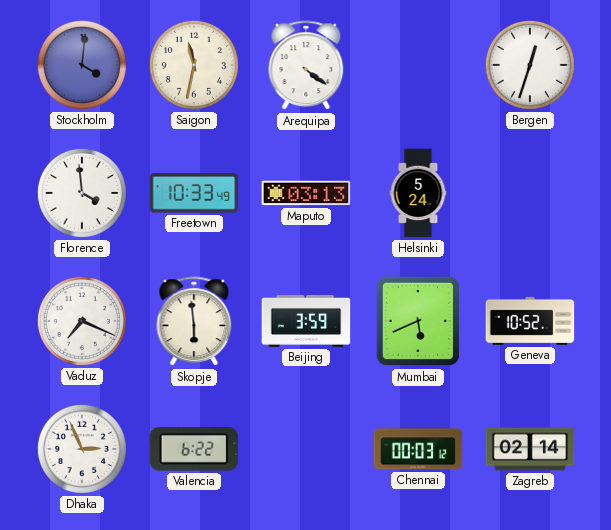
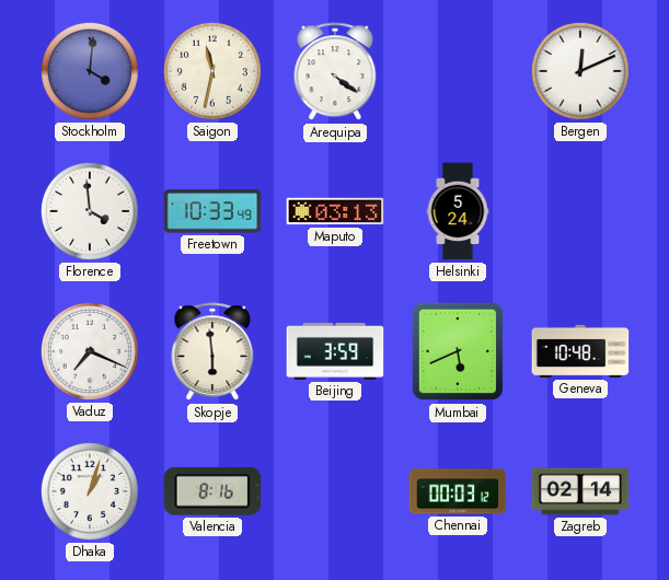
Bergen: 12:33 -> 12:11 (580, 71)
Geneva: 10:52 -> 10:48 (580, 351)
Dhaka: 2:56 -> 1:03 (90, 491)
Valencia: 6:22 -> 8:16 (212, 491)
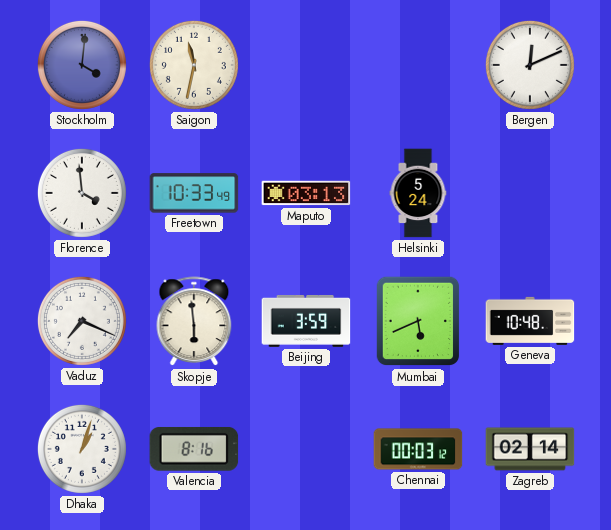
Arequipa: 4:21 -> none (335, 72)
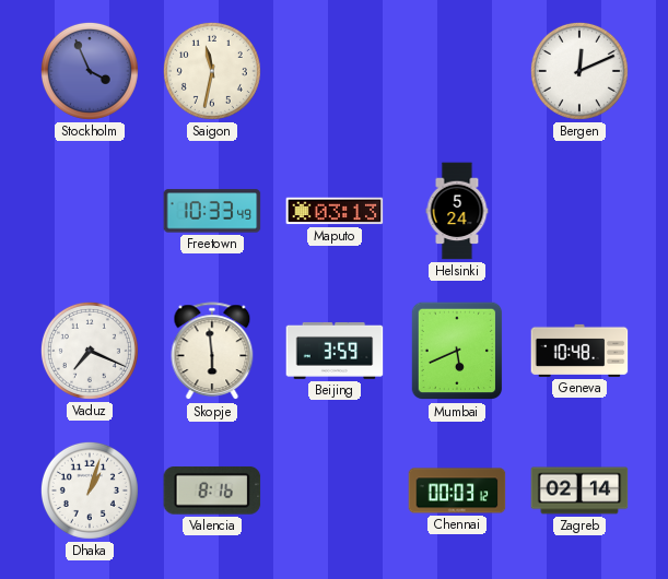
Stockholm: 4:01 -> 3:56 (90, 71)
Florence: 3:59 -> none (82, 193)
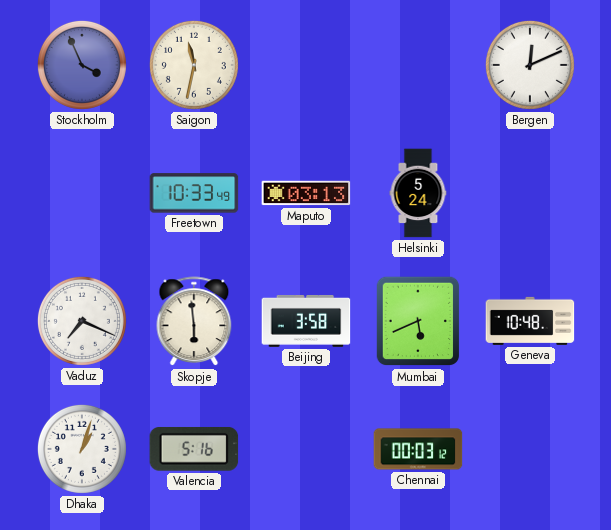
Beijing: 3:59 -> 3:58 (306, 321)
Valencia: 8:16 -> 5:16 (194, 449)
Zagreb: 02:14 -> none (579, 491)
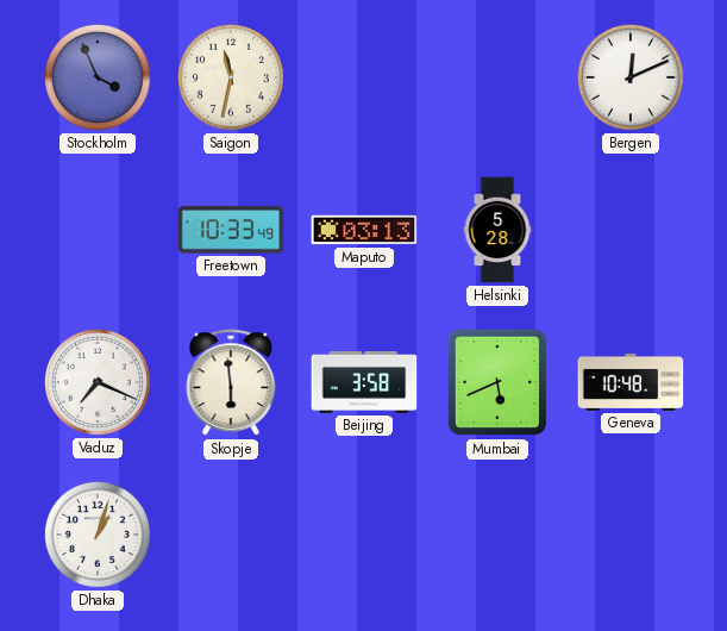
Helsinki: 5:24 -> 5:28 (497, 230)
Valencia: 5:16 -> none (194, 449)
Chennai: 00:03 -> none (418, 449)
